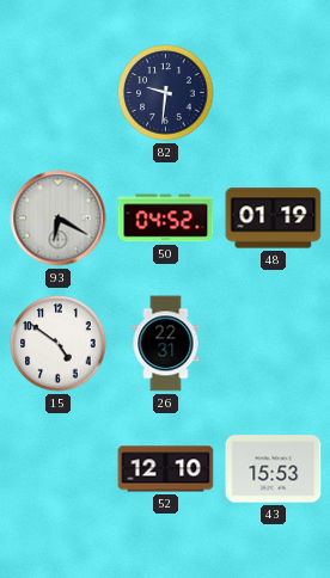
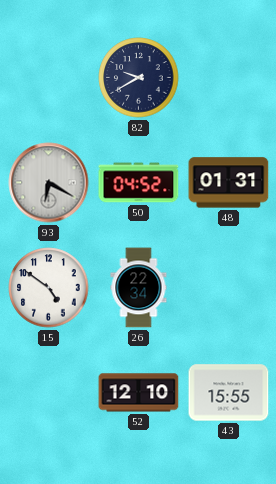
82: 9:31 -> 9:40 (139, 78)
48: 01:19 -> 01:31 (229, 183)
26: 22:31 -> 22:34 (139, 288)
43: 15:53 -> 15:55 (229, 393)
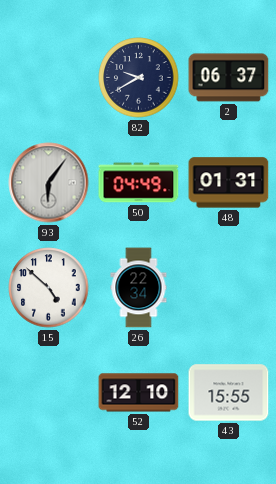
2: none -> 06:37 (229, 78)
93: 6:20 -> 6:06 (49, 183)
50: 04:52 -> 04:49 (139, 183)
15: 4:51 -> 4:52 (49, 288)
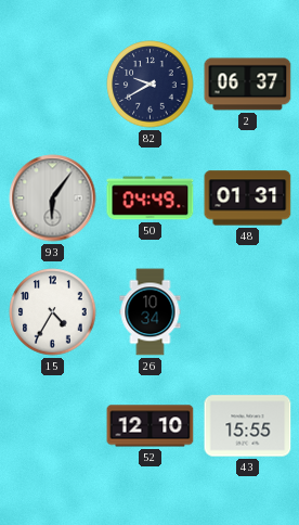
15: 4:52 -> 4:35 (53, 312)
26: 22:34 -> 10:34 (151, 312)
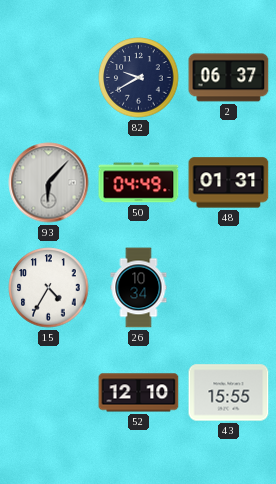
93: 6:06 -> 6:07 (49, 183)
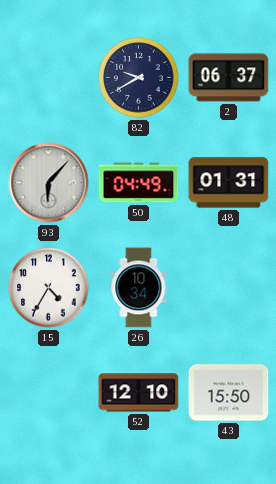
43: 15:55 -> 15:50 (229, 393)
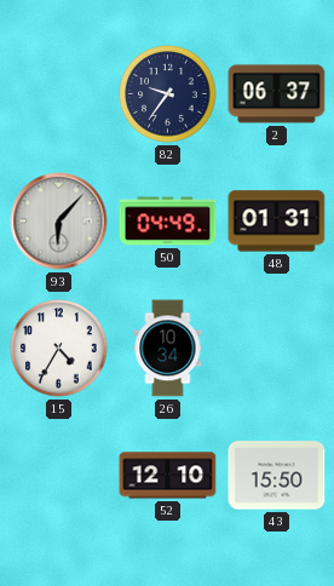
82: 9:40 -> 9:36 (168, 94)
